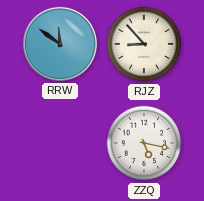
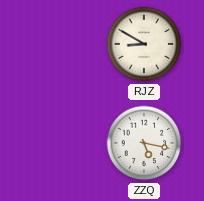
RRW: 11:51 -> none (60, 44)
RJZ: 8:53 -> 8:50 (144, 44)
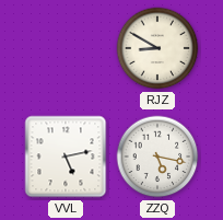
VVL: none -> 5:13 (66, 157)
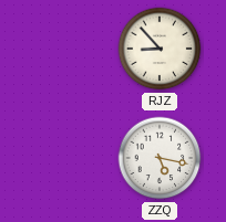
RJZ: 8:50 -> 8:53 (160, 49)
VVL: 5:13 -> none (66, 157)
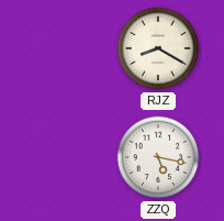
RJZ: 8:53 -> 8:20 (158, 48)
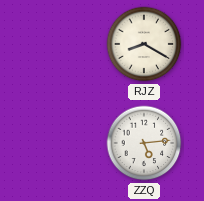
ZZQ: 5:17 -> 5:14 (144, 143)
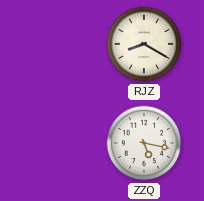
ZZQ: 5:14 -> 5:17 (144, 143)
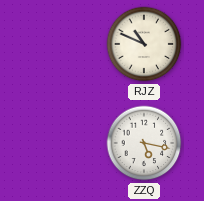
RJZ: 8:20 -> 10:49 (144, 44)
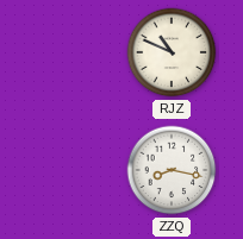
ZZQ: 5:17 -> 8:17 (172, 170)
